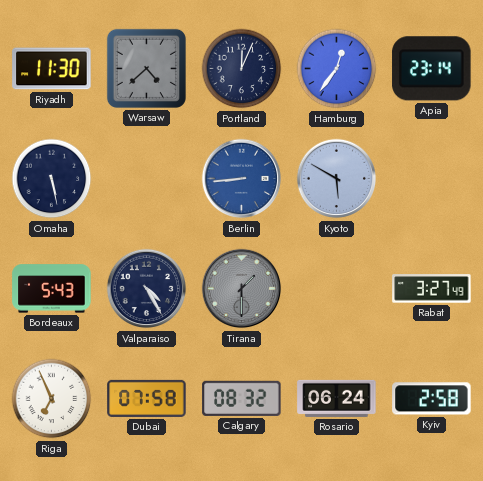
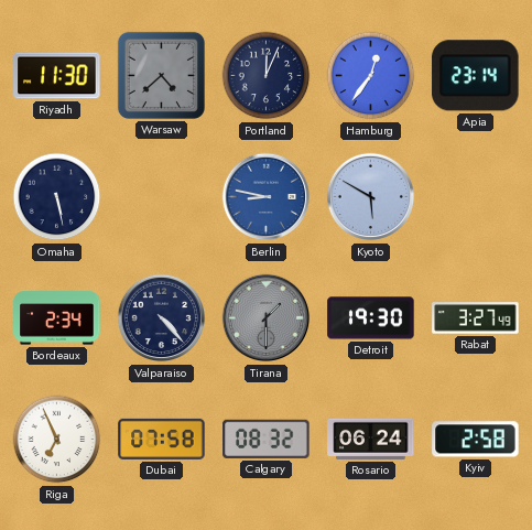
Berlin: 8:44 -> 8:47 (267, 197)
Bordeaux: 5:43 -> 2:34 (57, 318)
Valparaiso: 4:25 -> 4:23 (162, 318)
Detroit: none -> 19:30 (371, 318)
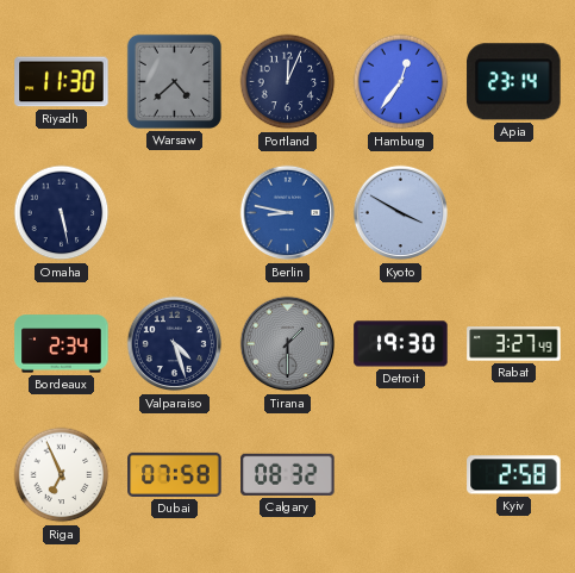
Kyoto: 5:50 -> 3:50 (401, 213)
Valparaiso: 4:23 -> 4:27 (175, 344)
Rosario: 06:24 -> none (371, 439)
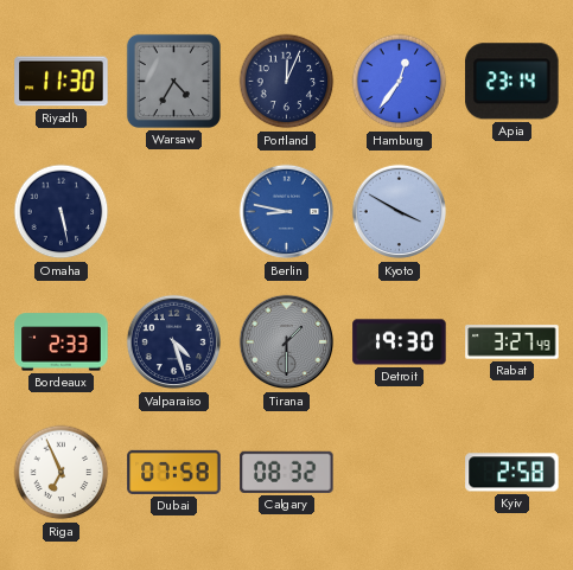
Warsaw: 4:38 -> 4:35 (173, 81)
Bordeaux: 2:34 -> 2:33 (62, 342)
